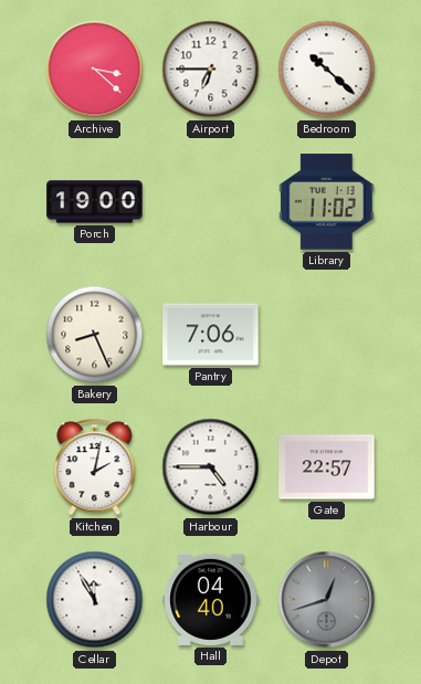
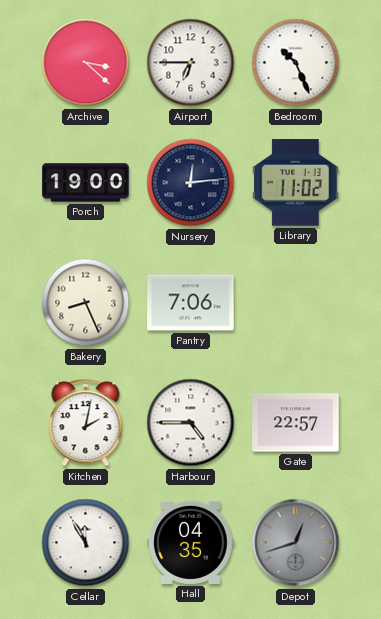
Bedroom: 10:22 -> 10:26 (296, 63)
Nursery: none -> 12:14 (191, 183)
Hall: 04:40 -> 04:35 (191, 542)
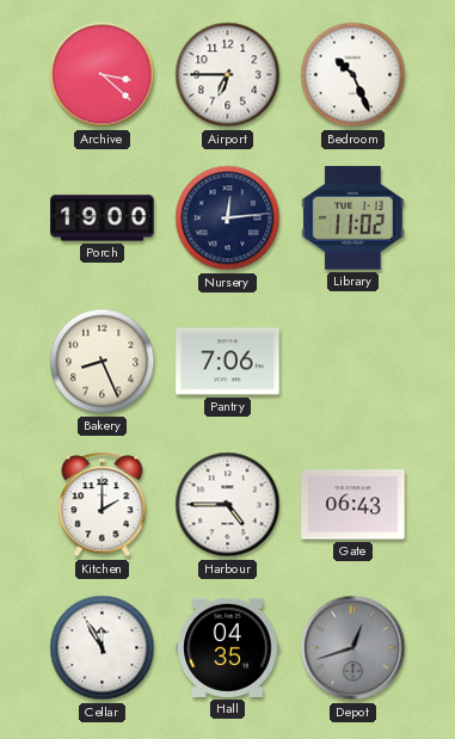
Kitchen: 2:02 -> 2:00 (103, 505)
Gate: 22:57 -> 06:43 (353, 505)
